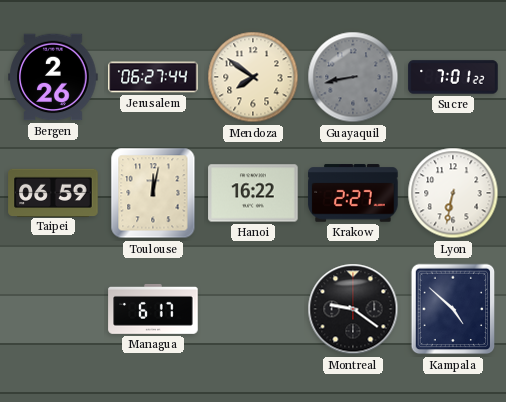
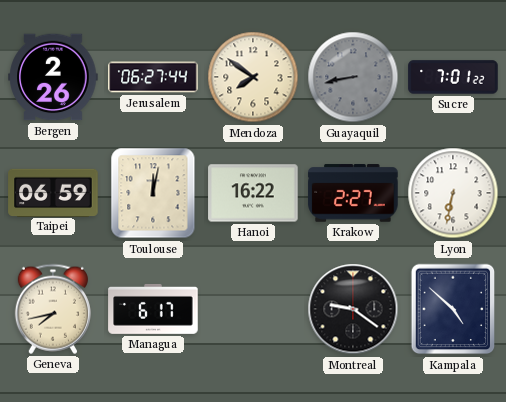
Geneva: none -> 7:43 (53, 309)
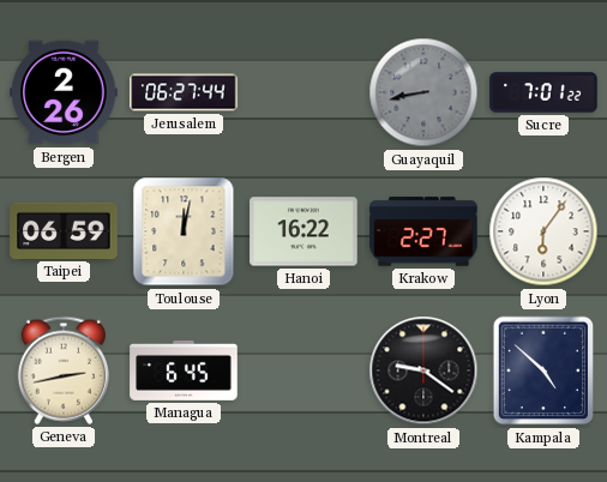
Mendoza: 7:51 -> none (253, 77)
Lyon: 6:32 -> 6:06 (543, 231)
Geneva: 7:43 -> 2:43 (64, 370)
Managua: 6:17 -> 6:45 (184, 370)
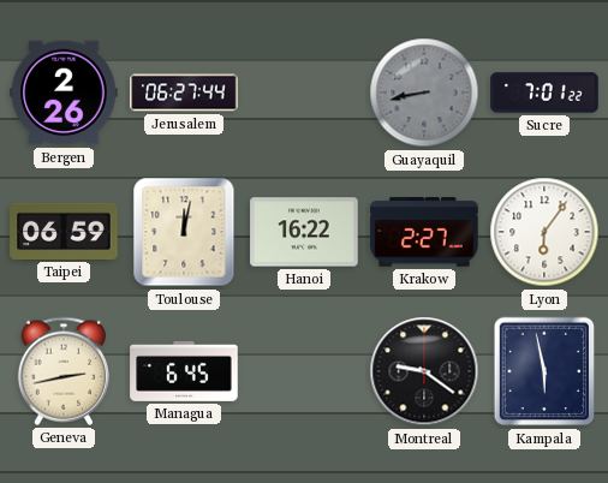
Kampala: 4:52 -> 5:58 (544, 371)
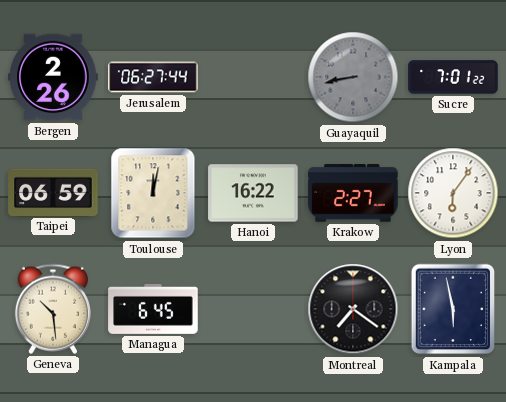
Geneva: 2:43 -> 10:29 (53, 309)
Montreal: 9:21 -> 7:21 (353, 309)
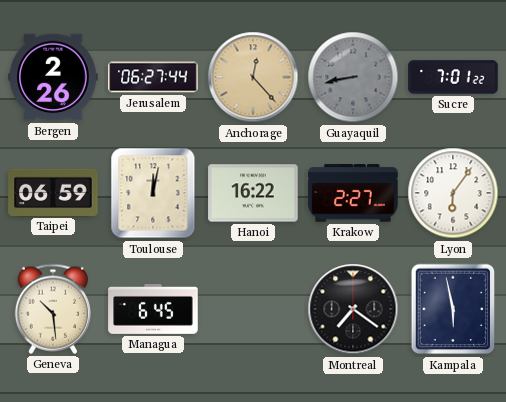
Anchorage: none -> 12:23 (253, 77)
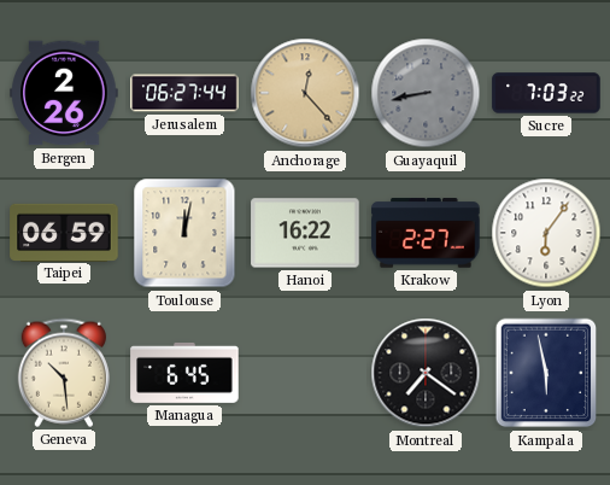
Sucre: 7:01 -> 7:03 (546, 93)
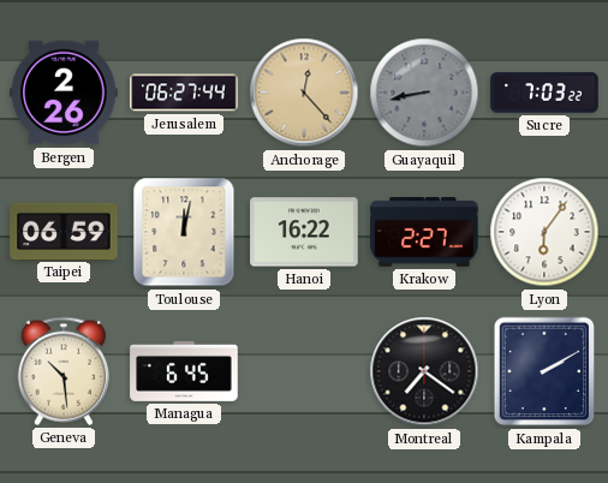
Kampala: 5:58 -> 2:10 (544, 371)
